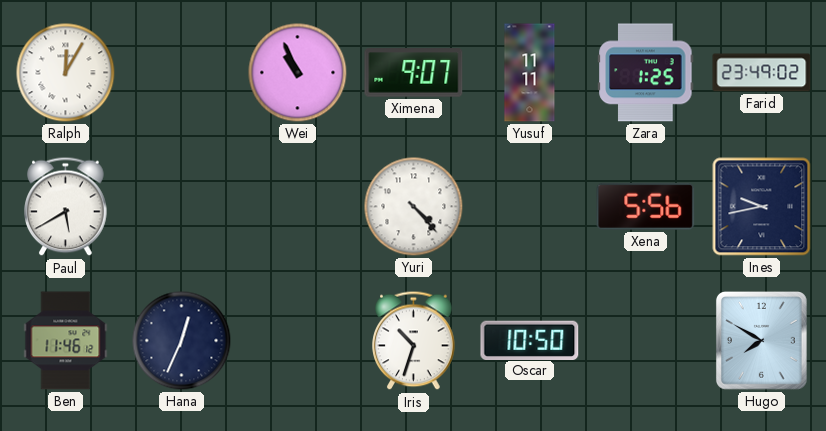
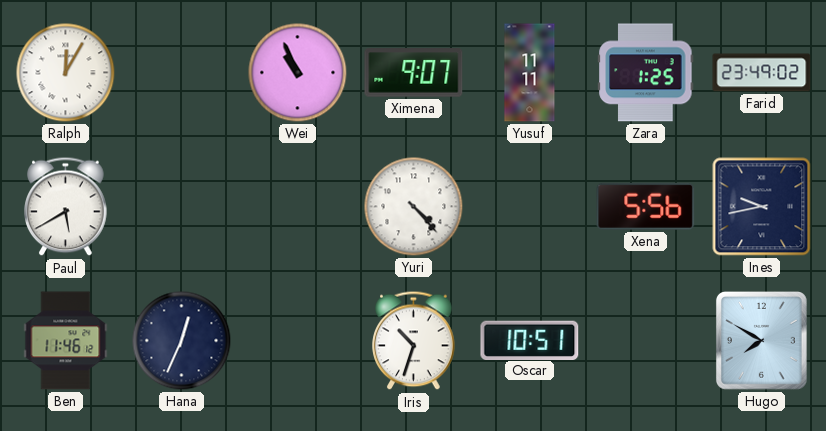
Oscar: 10:50 -> 10:51 (530, 340)
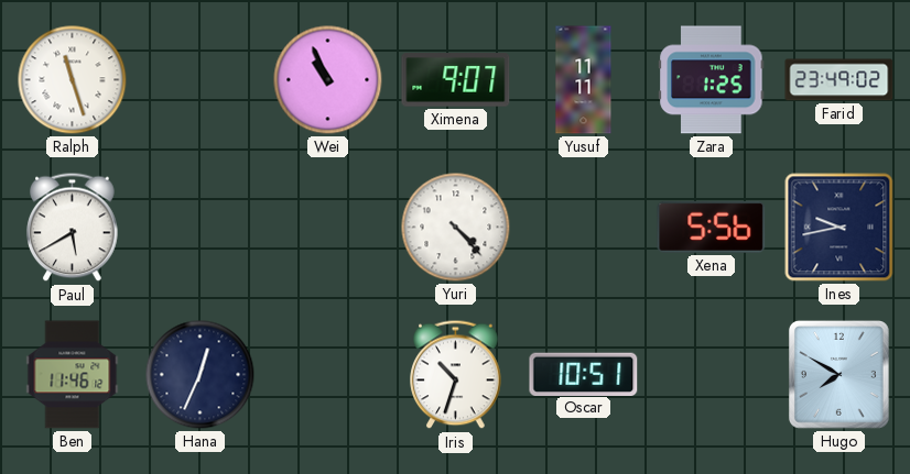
Ralph: 12:05 -> 11:27 (73, 80)
